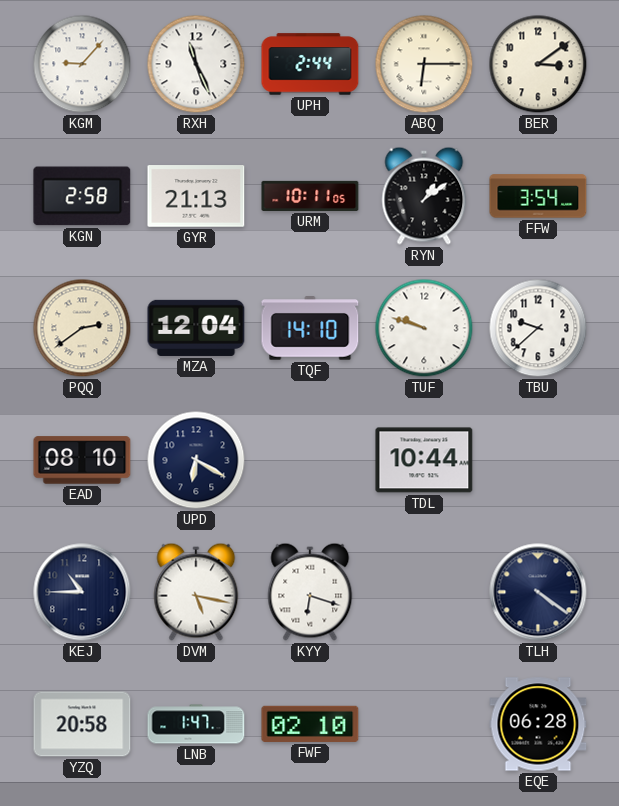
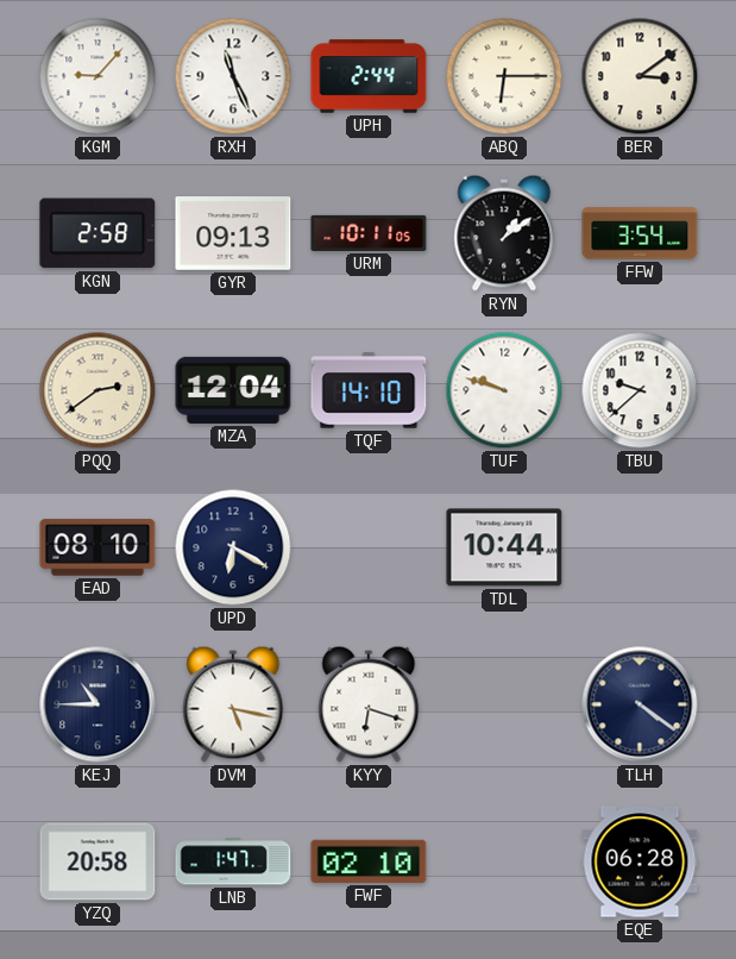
GYR: 21:13 -> 09:13 (233, 233)
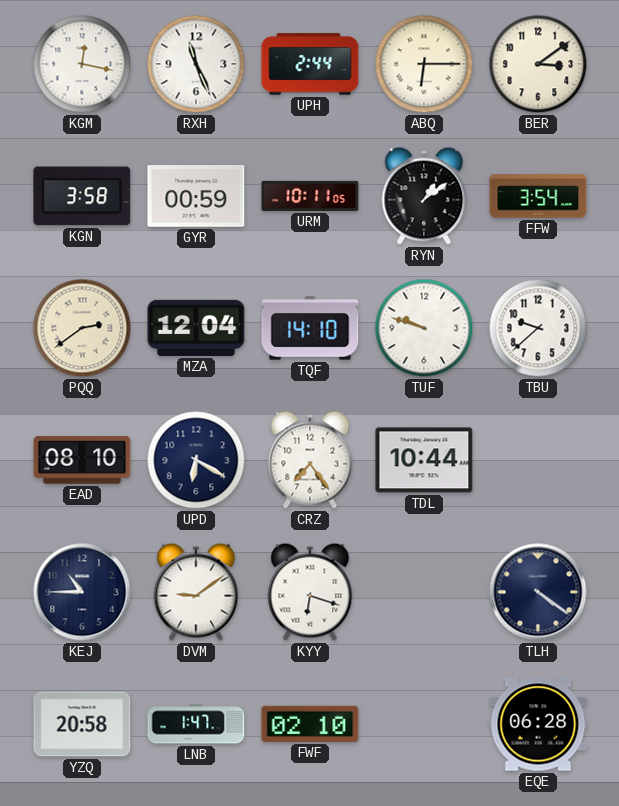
KGM: 9:07 -> 12:17 (82, 64)
KGN: 2:58 -> 3:58 (82, 196)
GYR: 09:13 -> 00:59 (196, 196)
CRZ: none -> 7:24 (310, 460)
DVM: 5:17 -> 9:09 (196, 592)
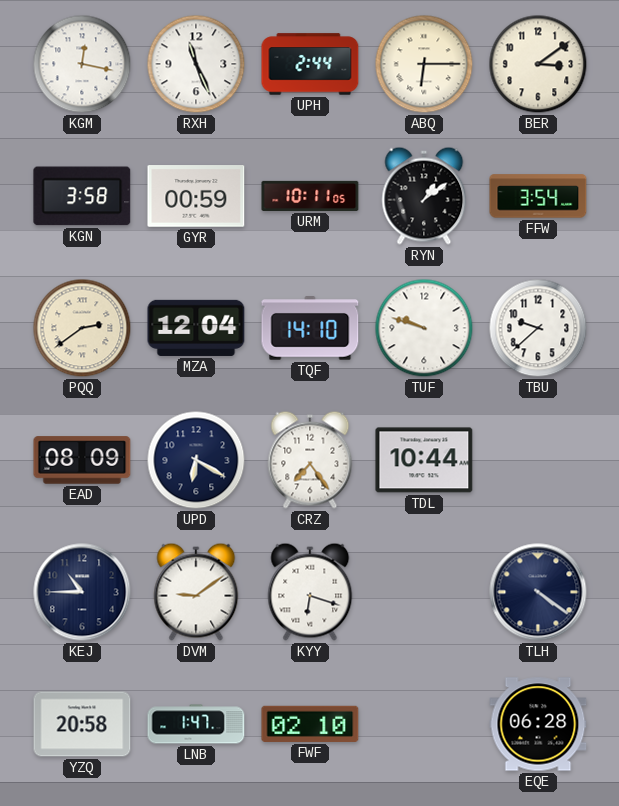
EAD: 08:10 -> 08:09 (82, 460)
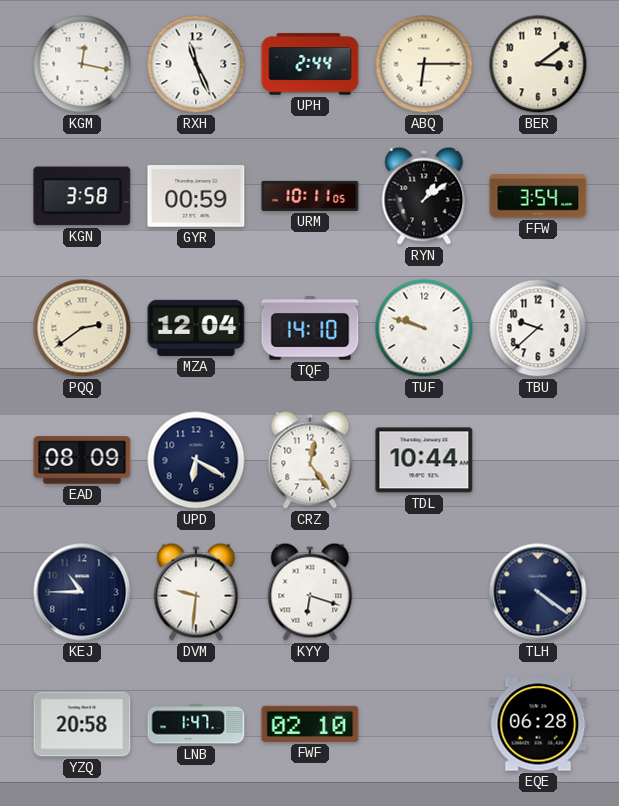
CRZ: 7:24 -> 12:24 (310, 460)
DVM: 9:09 -> 9:31 (196, 592)
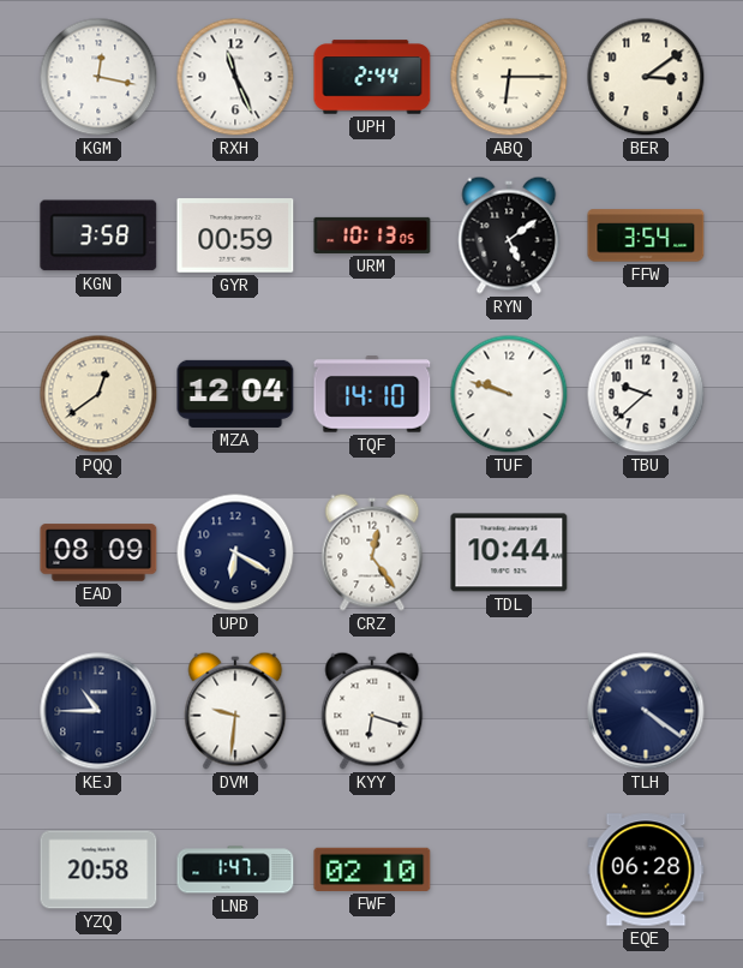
URM: 10:11 -> 10:13 (372, 235)
RYN: 1:09 -> 5:09 (509, 235)
PQQ: 2:39 -> 12:39 (98, 394)
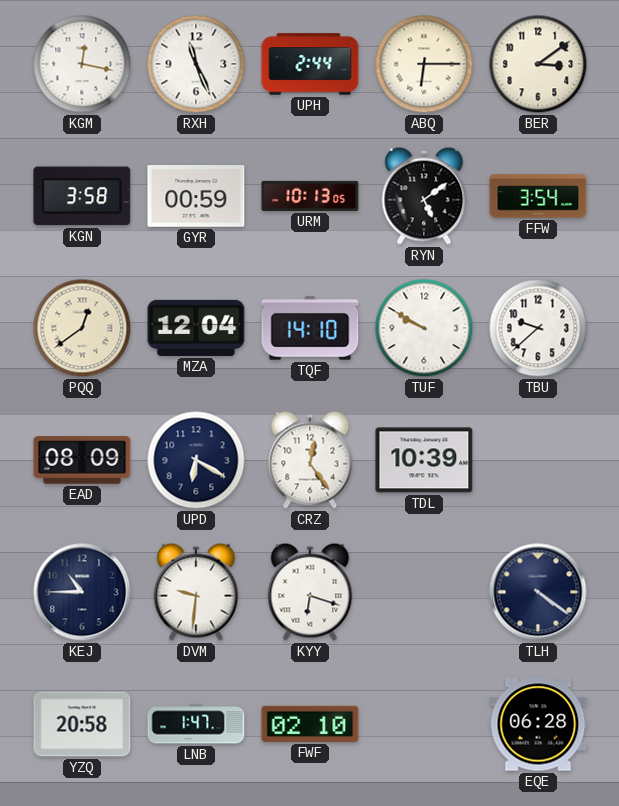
TUF: 9:48 -> 9:50 (424, 328)
TDL: 10:44 -> 10:39 (424, 460)
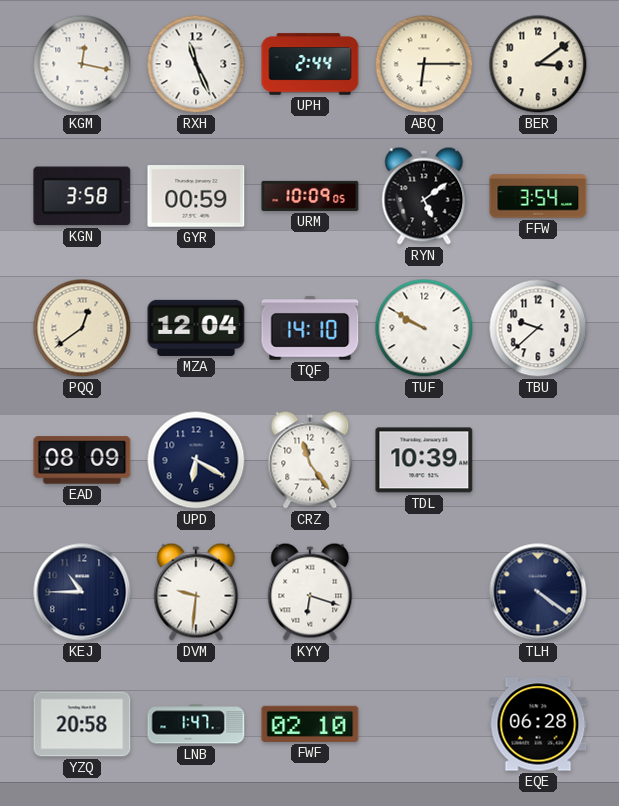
URM: 10:13 -> 10:09 (310, 196)
CRZ: 12:24 -> 11:24 (310, 460)
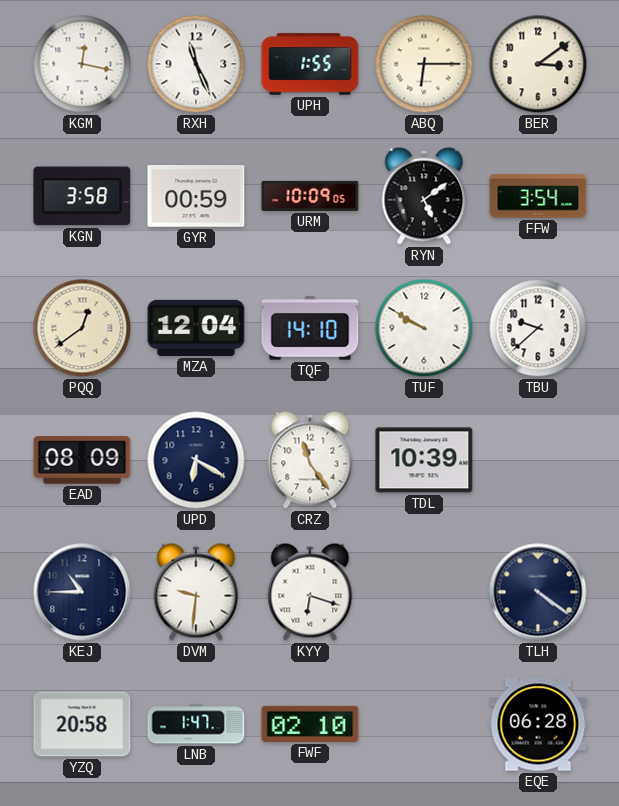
UPH: 2:44 -> 1:55 (310, 64)
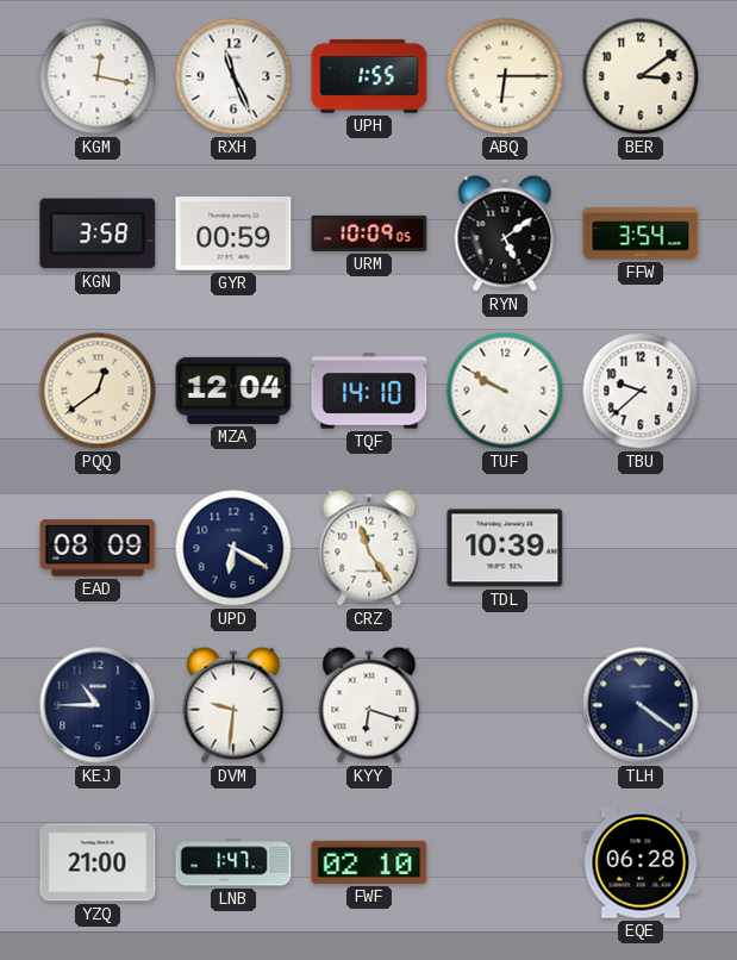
YZQ: 20:58 -> 21:00 (98, 862)
